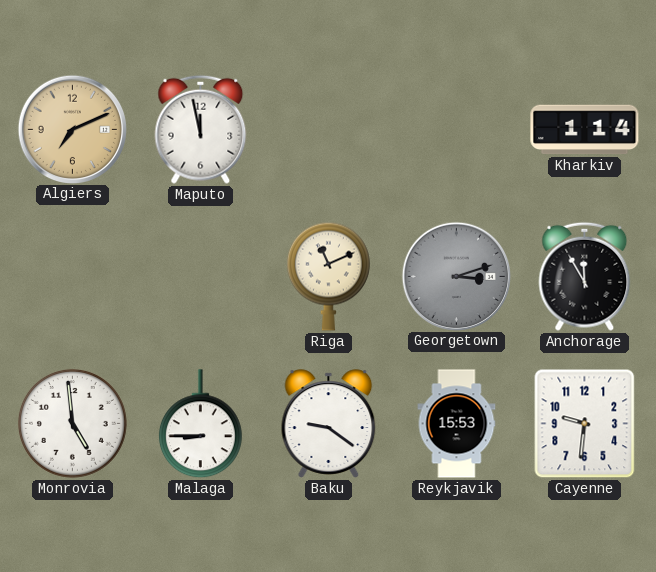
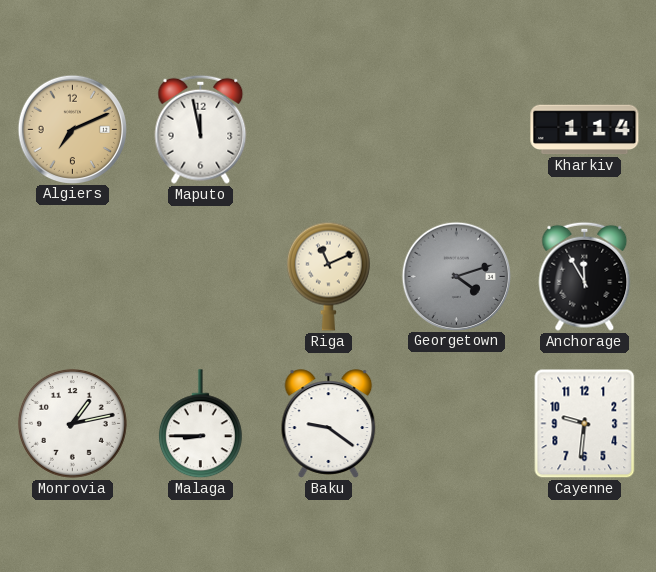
Georgetown: 3:12 -> 4:12 (456, 276)
Monrovia: 4:59 -> 1:13 (72, 423)
Reykjavik: 15:53 -> none (457, 424)
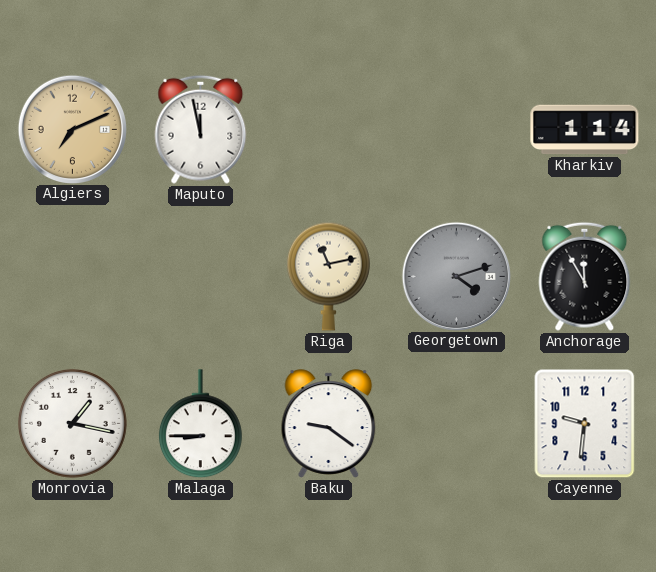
Riga: 11:11 -> 11:13 (328, 276)
Monrovia: 1:13 -> 1:17 (72, 423)
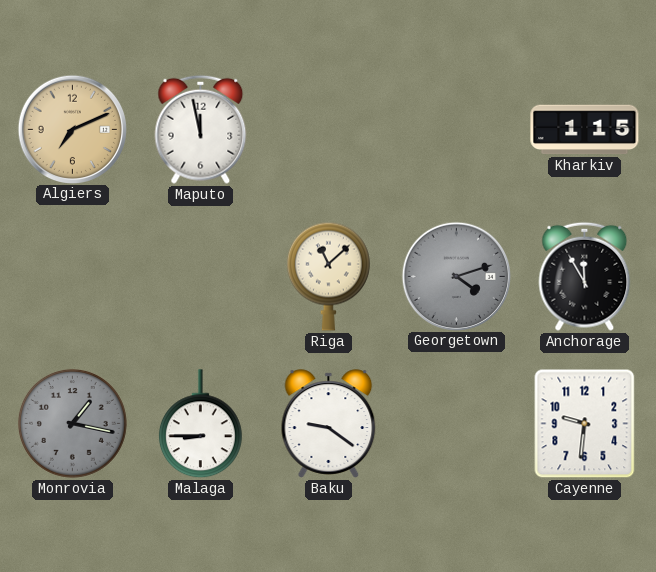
Kharkiv: 1:14 -> 1:15 (585, 130)
Riga: 11:13 -> 11:08 (328, 276)
Monrovia dial: white -> grey (72, 423)
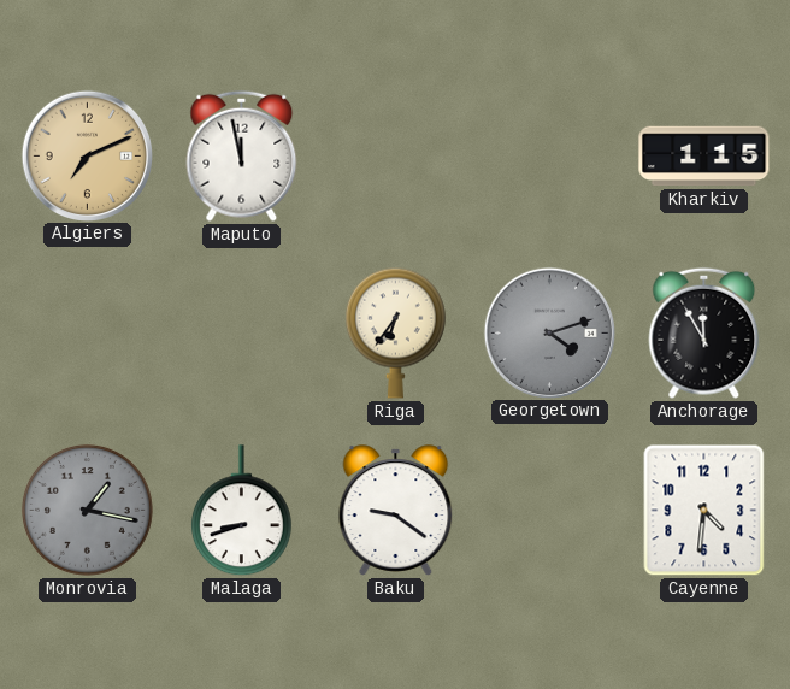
Riga: 11:08 -> 6:36 (395, 332)
Malaga: 8:45 -> 8:42 (241, 511)
Cayenne: 9:31 -> 4:31 (704, 511)
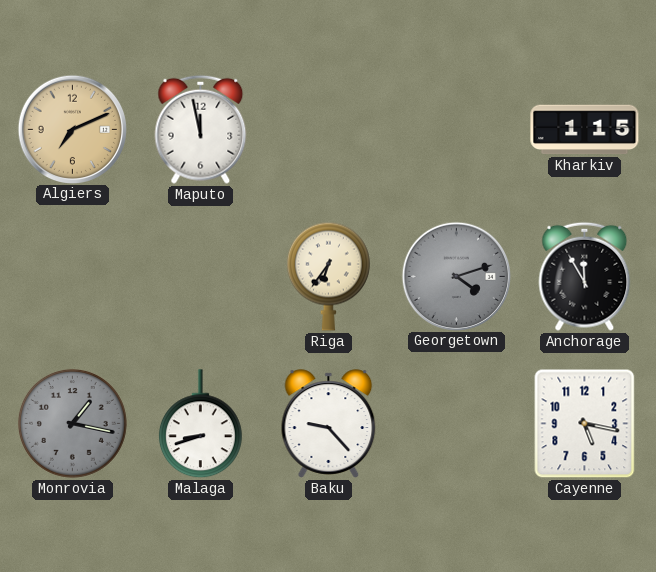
Baku: 9:21 -> 9:23 (329, 424)
Cayenne: 4:31 -> 5:17 (585, 424)
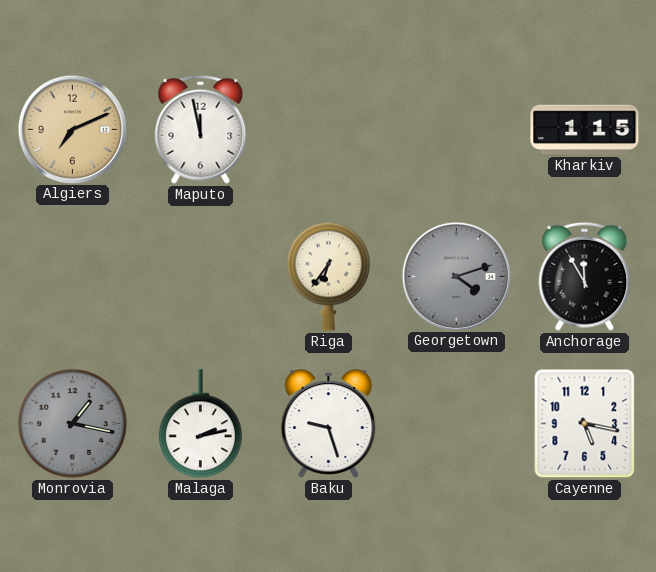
Malaga: 8:42 -> 2:13 (200, 424)
Baku: 9:23 -> 9:27 (329, 424)
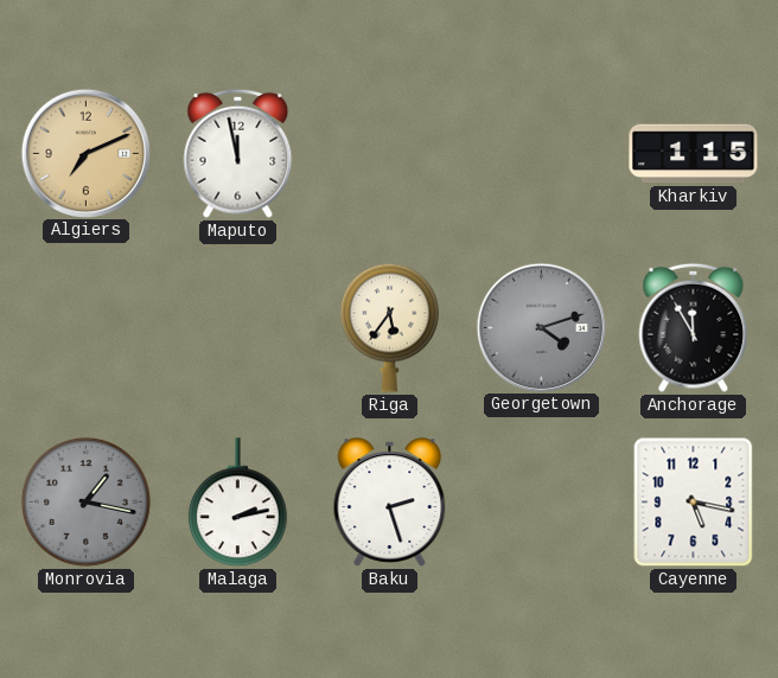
Riga: 6:36 -> 5:36 (389, 327)
Baku: 9:27 -> 2:27 (390, 503)
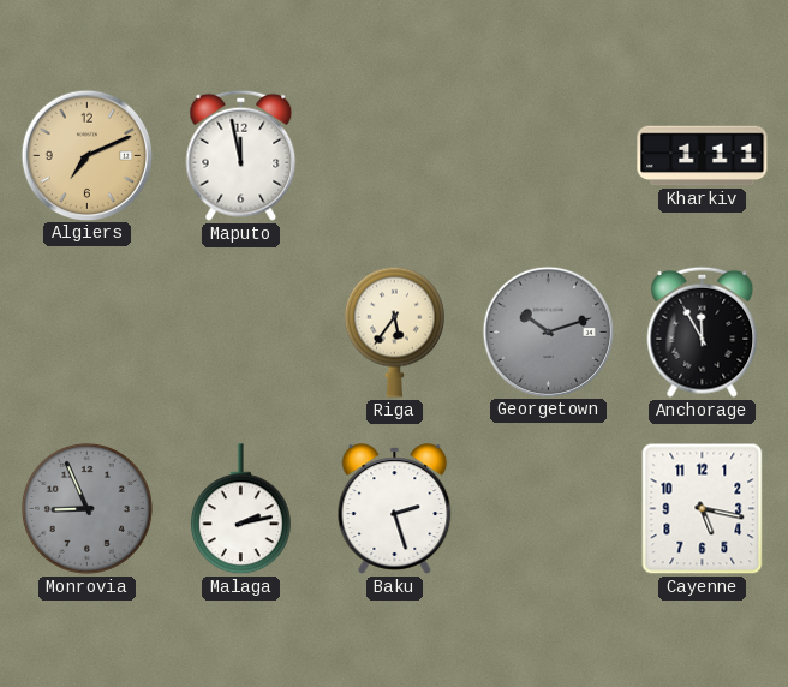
Kharkiv: 1:15 -> 1:11 (703, 156)
Georgetown: 4:12 -> 10:12 (548, 331)
Monrovia: 1:17 -> 8:56 (86, 508)
